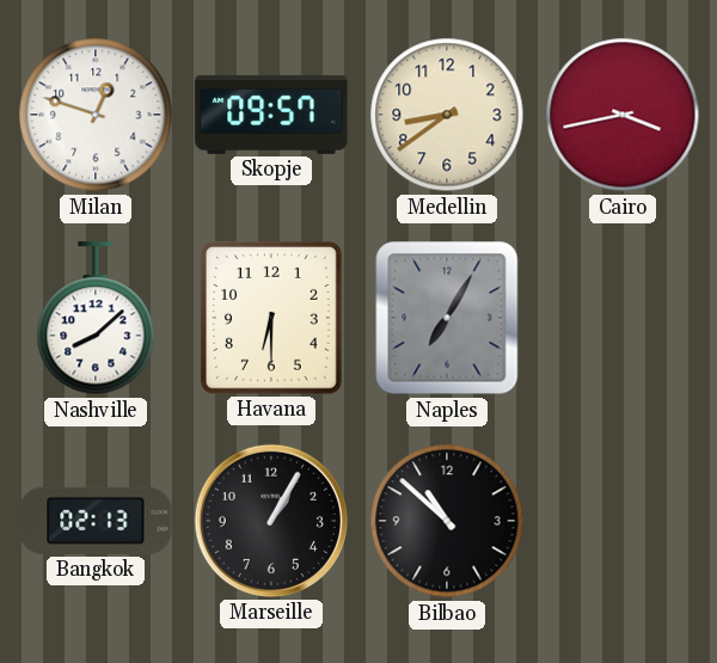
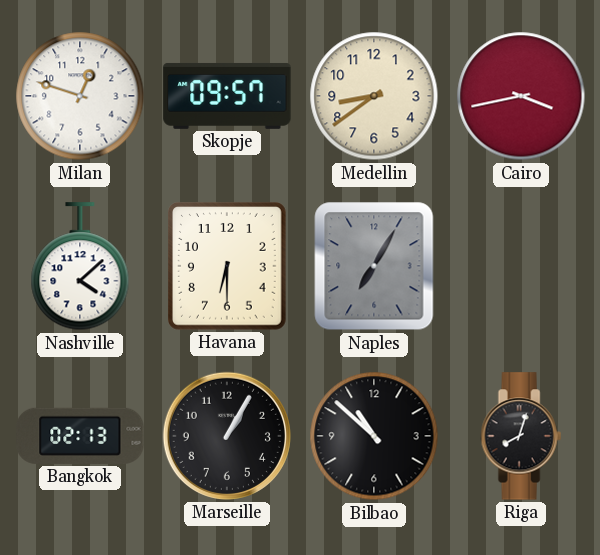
Nashville: 8:08 -> 4:08 (80, 267)
Riga: none -> 8:03 (521, 436)
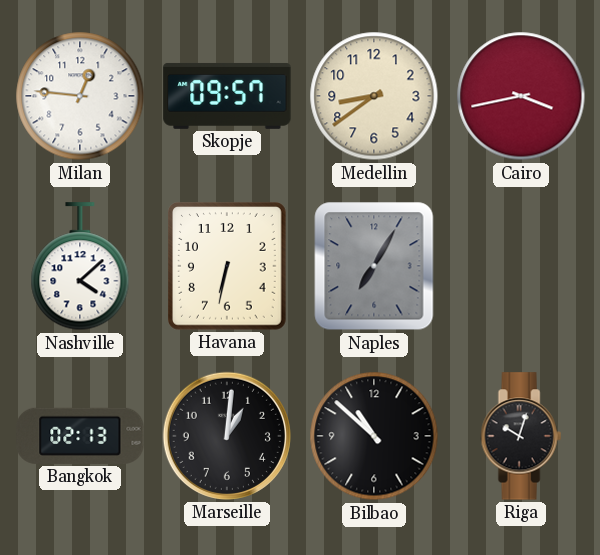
Milan: 12:48 -> 12:46 (80, 96)
Havana: 6:30 -> 6:32 (228, 267)
Marseille: 1:05 -> 1:01 (227, 436)
Riga: 8:03 -> 10:03 (521, 436)
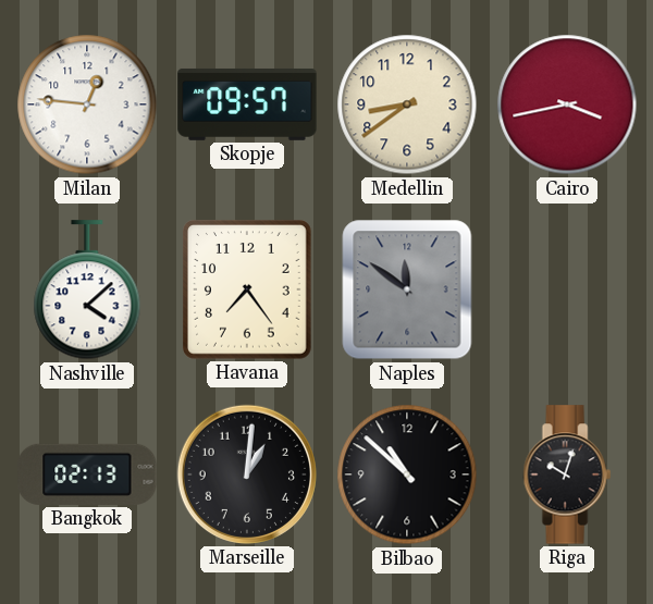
Havana: 6:32 -> 7:24 (248, 291)
Naples: 7:05 -> 11:51 (407, 289)
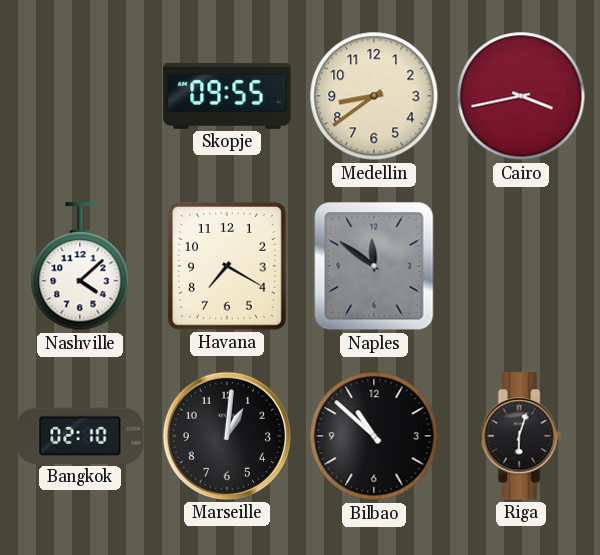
Milan: 12:46 -> none (87, 104)
Skopje: 09:57 -> 09:55 (227, 96)
Havana: 7:24 -> 7:20 (228, 267)
Bangkok: 02:13 -> 02:10 (80, 436)
Riga: 10:03 -> 6:03 (521, 436)
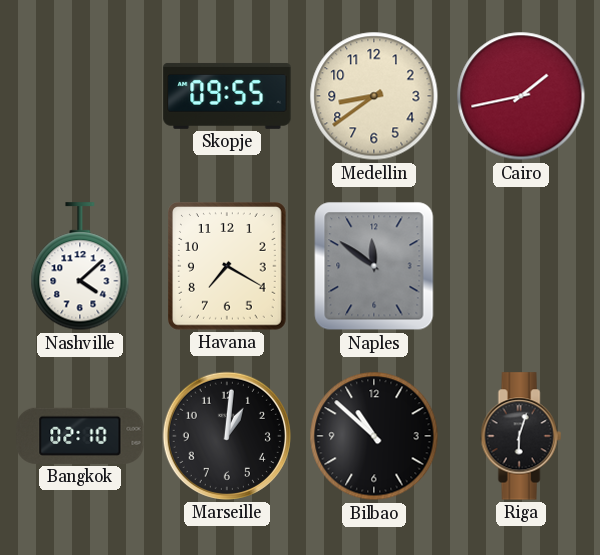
Cairo: 3:43 -> 1:43 (521, 96)
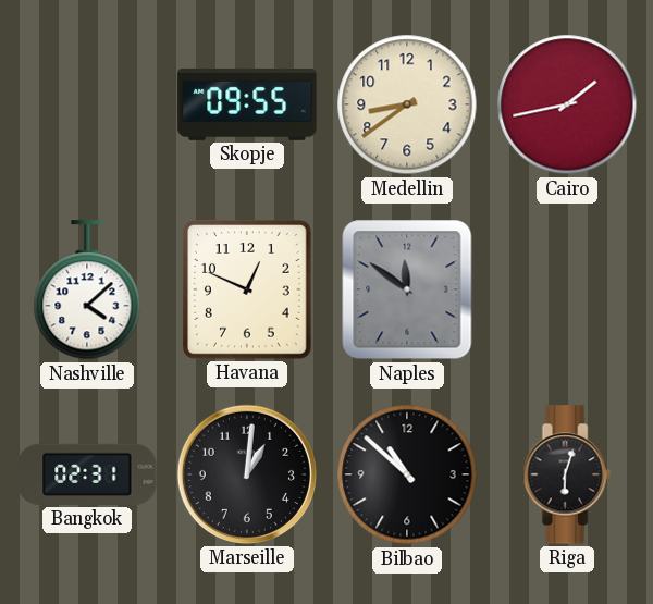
Havana: 7:20 -> 12:49 (248, 291)
Bangkok: 02:10 -> 02:31 (87, 474)
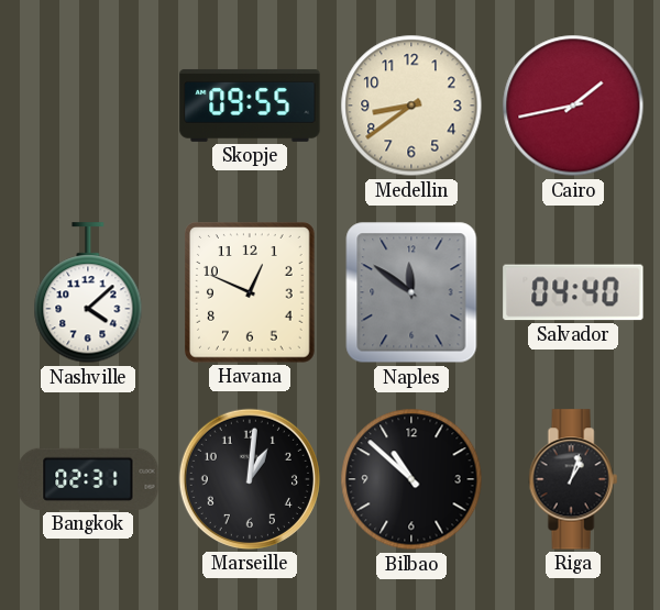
Salvador: none -> 04:40 (573, 292)
Riga: 6:03 -> 1:03 (573, 479)
